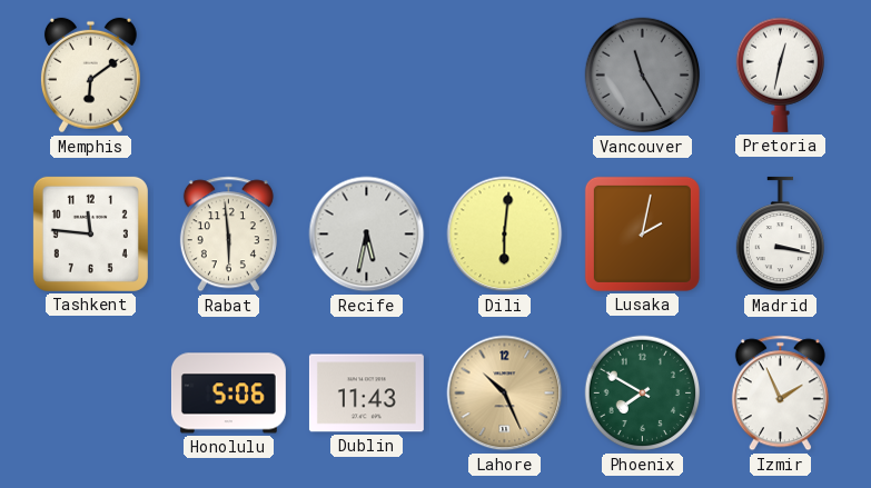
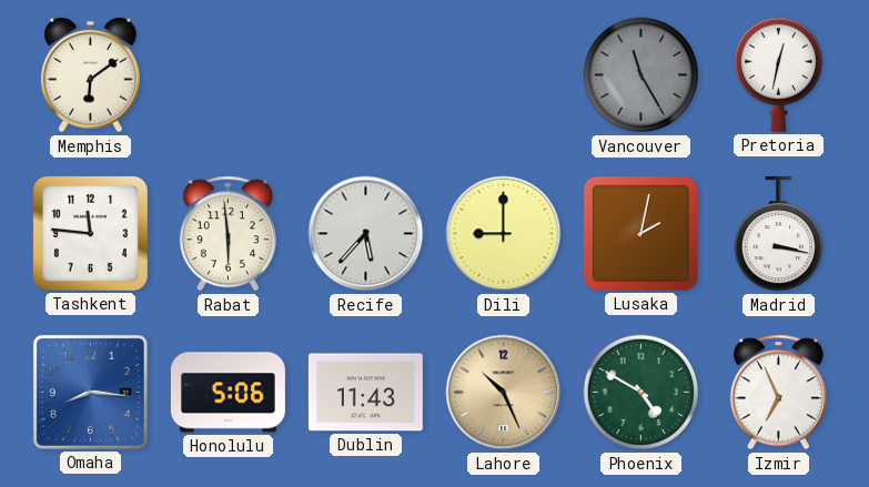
Recife: 5:32 -> 5:37 (366, 234)
Dili: 6:01 -> 9:00 (504, 234)
Omaha: none -> 8:16 (90, 392)
Phoenix: 7:50 -> 4:50 (641, 393)
Izmir: 1:56 -> 6:56 (778, 393)
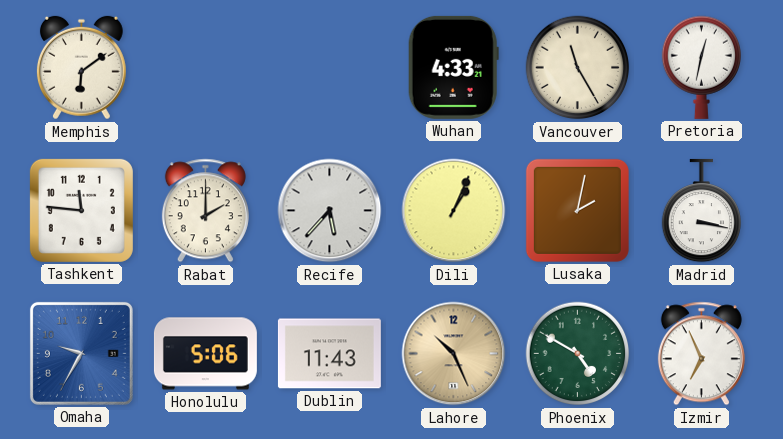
Wuhan: none -> 4:33 (453, 67)
Vancouver dial: grey -> cream (578, 68)
Rabat: 5:59 -> 2:00 (205, 211)
Dili: 9:00 -> 1:04 (454, 211)
Omaha: 8:16 -> 9:35 (81, 353)
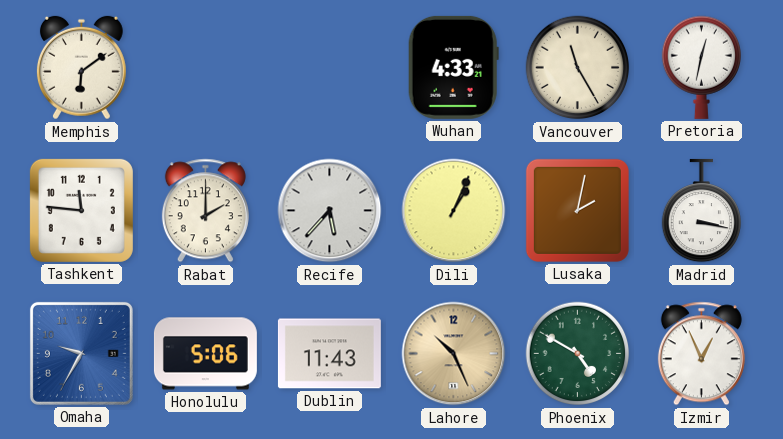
Izmir: 6:56 -> 12:56 (701, 354)
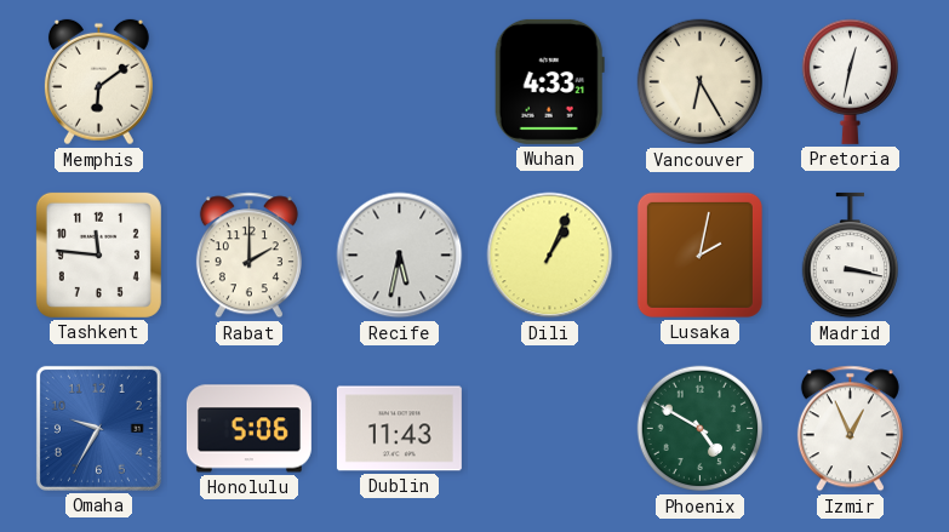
Vancouver: 11:25 -> 6:25 (701, 82)
Recife: 5:37 -> 5:32 (400, 256)
Lahore: 10:26 -> none (454, 354)
